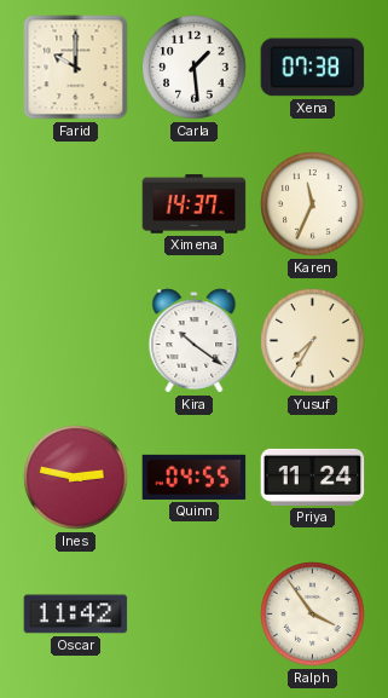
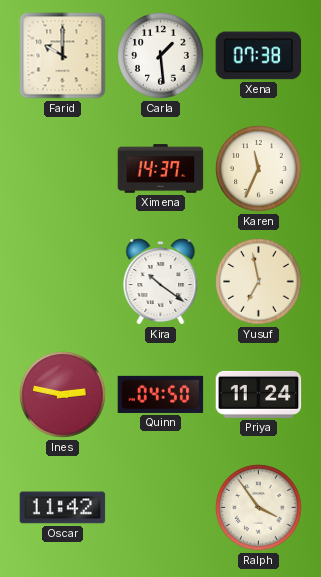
Yusuf: 7:35 -> 6:58 (259, 282)
Quinn: 04:55 -> 04:50 (161, 394)
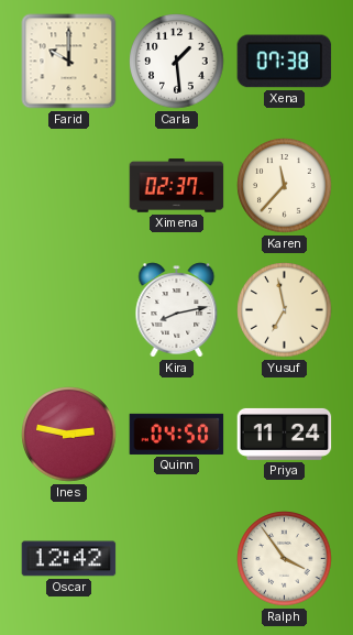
Ximena: 14:37 -> 02:37 (177, 186)
Karen: 11:34 -> 11:37 (285, 186)
Kira: 10:21 -> 8:13 (177, 310)
Oscar: 11:42 -> 12:42 (69, 559)
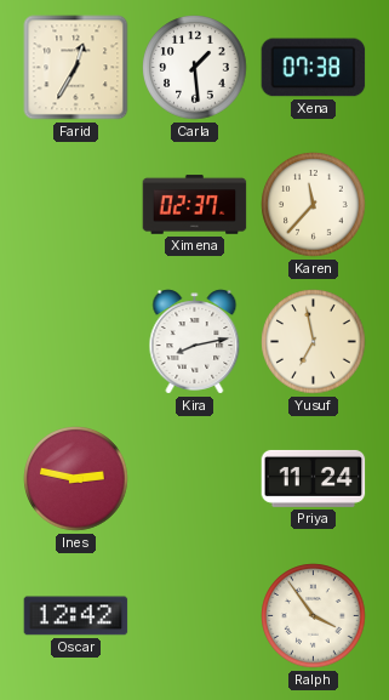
Farid: 10:00 -> 12:35 (76, 68)
Quinn: 04:50 -> none (177, 434)
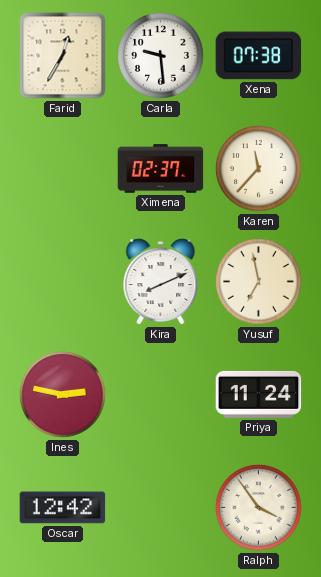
Carla: 1:29 -> 9:29 (161, 56)
Kira: 8:13 -> 8:11 (161, 282)
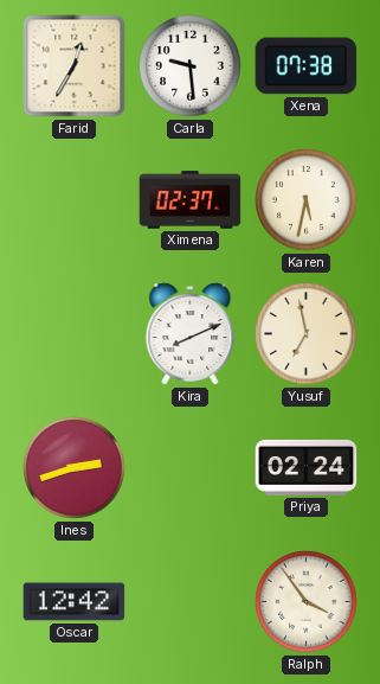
Karen: 11:37 -> 5:32 (307, 200)
Ines: 2:47 -> 2:42 (75, 468)
Priya: 11:24 -> 02:24 (307, 467)
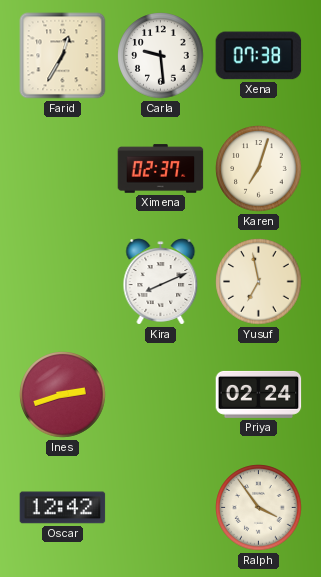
Karen: 5:32 -> 7:03 (259, 169)
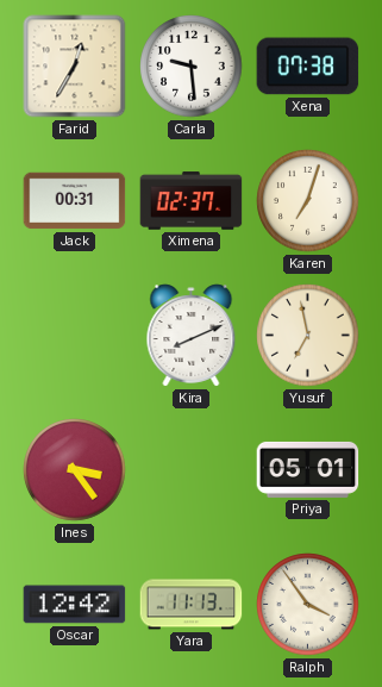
Jack: none -> 00:31 (75, 201)
Ines: 2:42 -> 3:24 (75, 470)
Priya: 02:24 -> 05:01 (308, 469)
Yara: none -> 11:13 (192, 605)
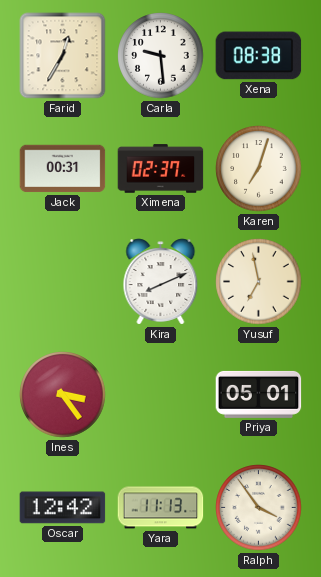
Xena: 07:38 -> 08:38 (259, 56)
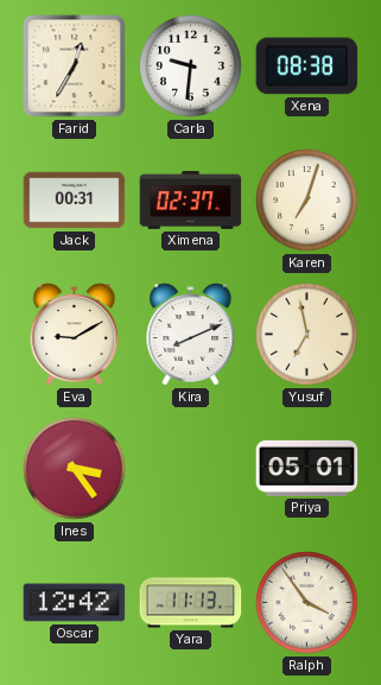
Carla: 9:29 -> 9:31 (191, 66)
Eva: none -> 9:10 (75, 335)
